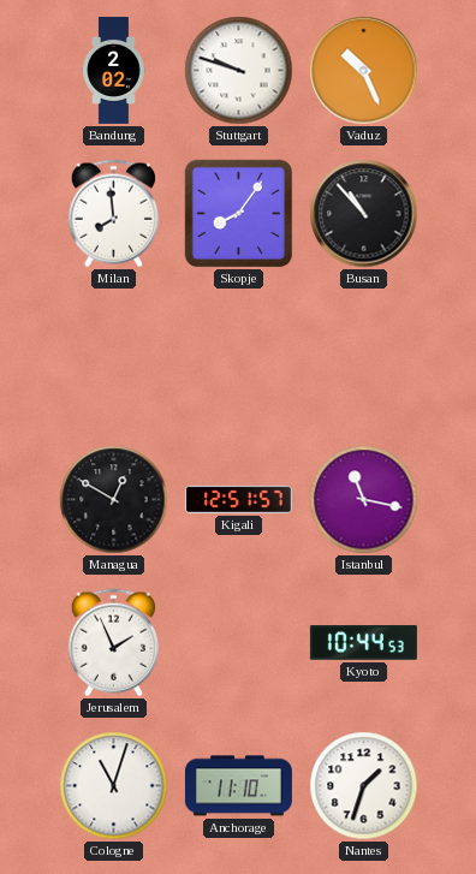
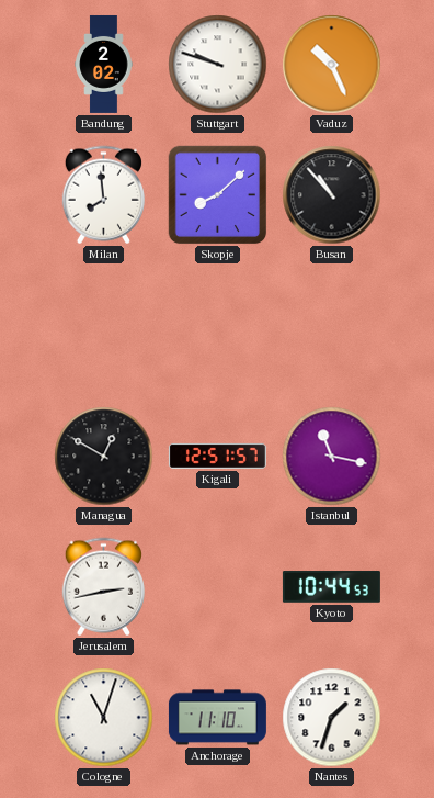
Skopje: 8:06 -> 8:08 (218, 195)
Jerusalem: 1:56 -> 2:43 (103, 587)
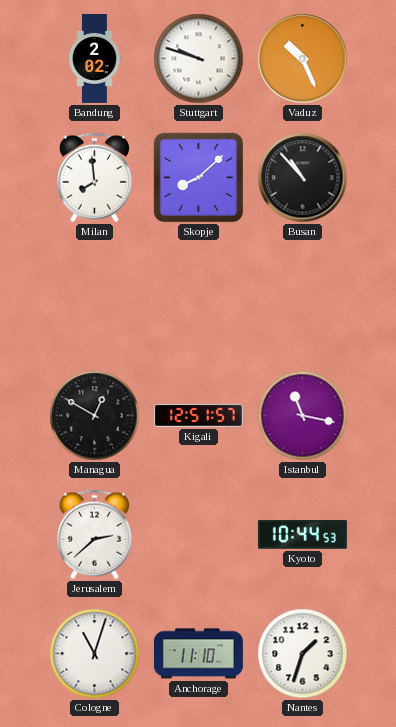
Jerusalem: 2:43 -> 2:38 (94, 535)
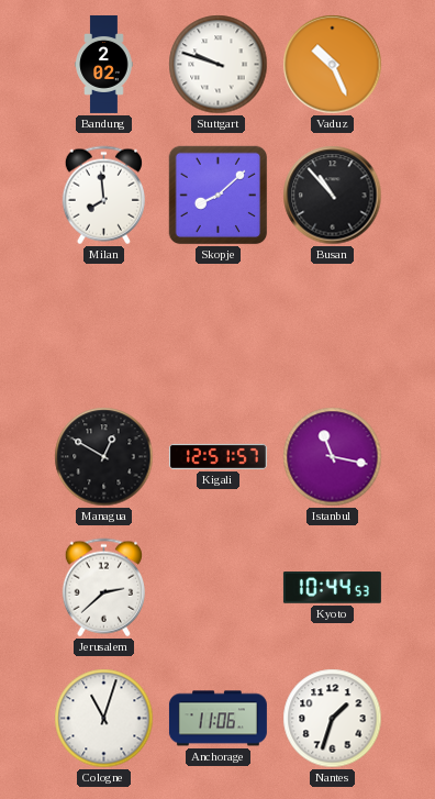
Anchorage: 11:10 -> 11:06 (217, 719)
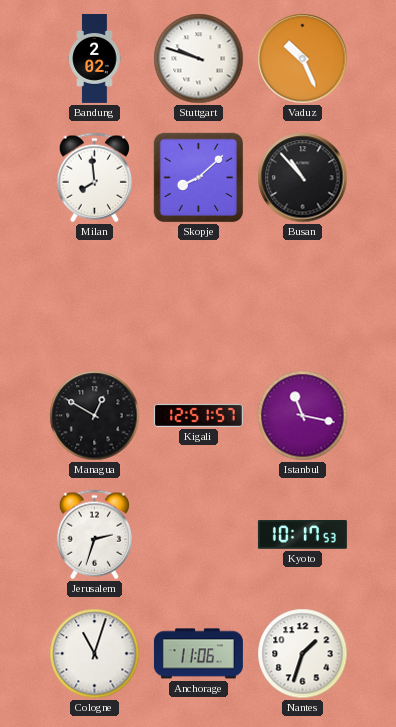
Jerusalem: 2:38 -> 2:33 (94, 535)
Kyoto: 10:44 -> 10:17 (302, 535)
